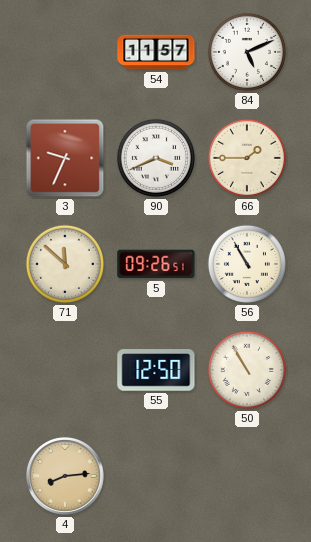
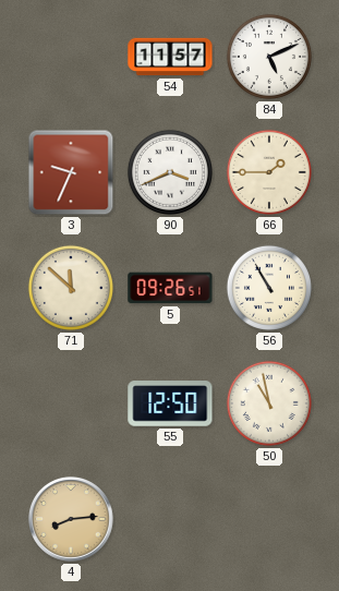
50: 10:55 -> 10:58 (269, 403)
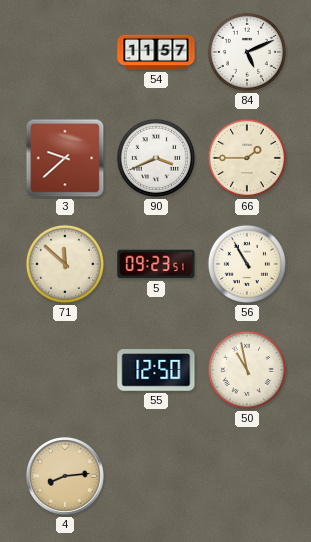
3: 9:34 -> 9:38 (65, 158)
5: 09:26 -> 09:23 (156, 264)
